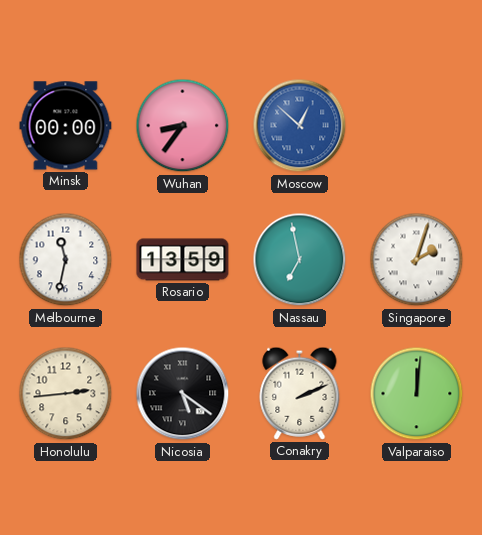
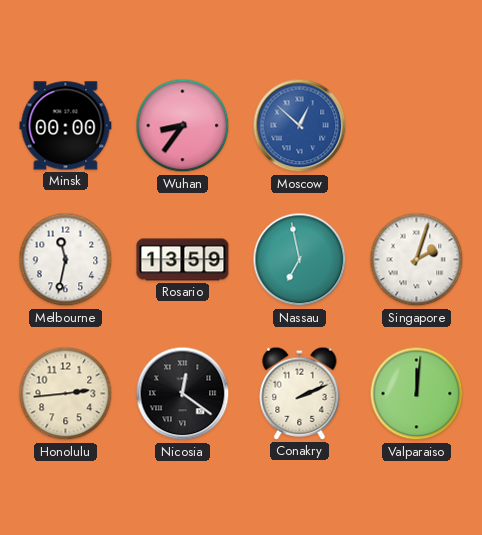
Nicosia: 5:21 -> 12:21 (183, 394)
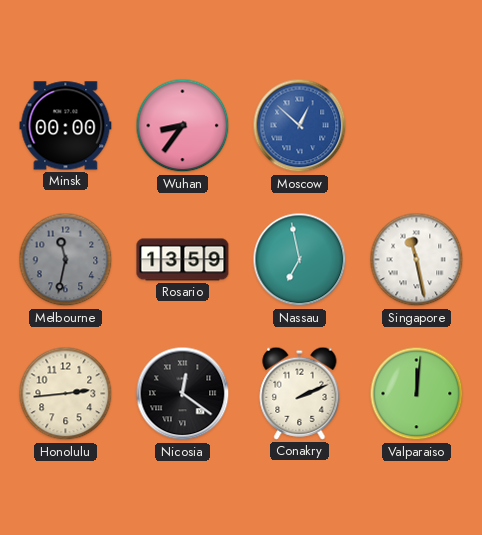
Melbourne dial: white -> grey (66, 260)
Singapore: 2:03 -> 11:28 (417, 260)
